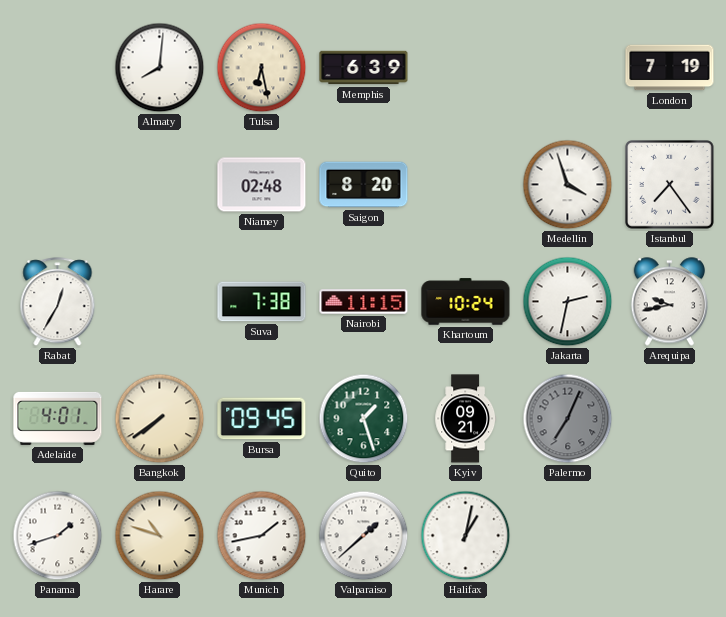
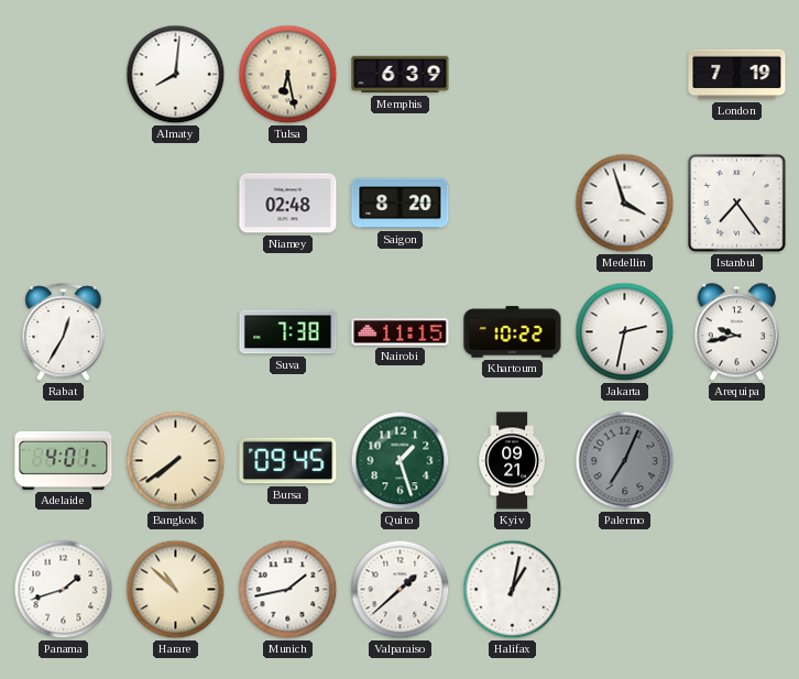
Khartoum: 10:24 -> 10:22 (513, 332)
Harare: 10:48 -> 10:52 (176, 590)
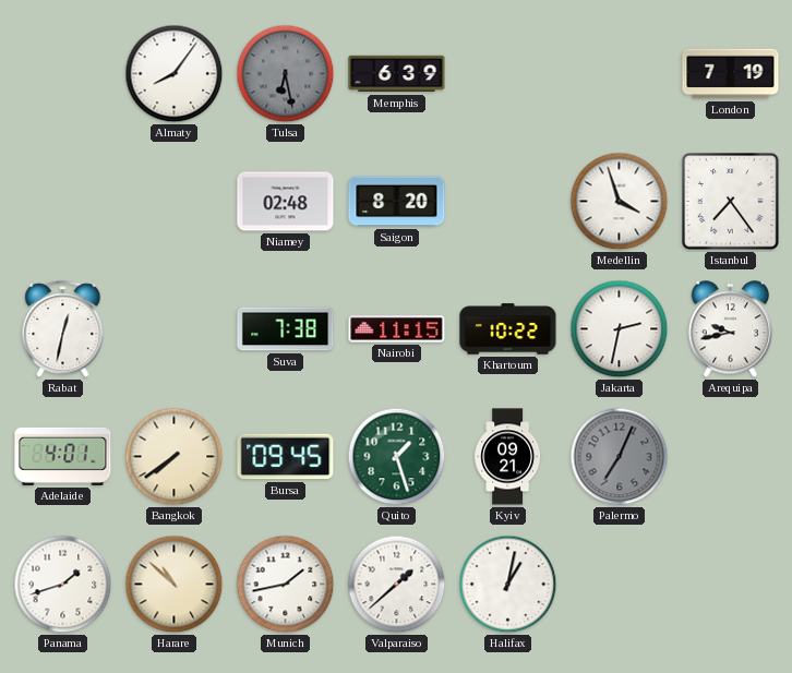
Almaty: 8:01 -> 8:06 (175, 74)
Tulsa dial: cream -> grey (286, 74)
Rabat: 12:35 -> 12:32 (63, 329)
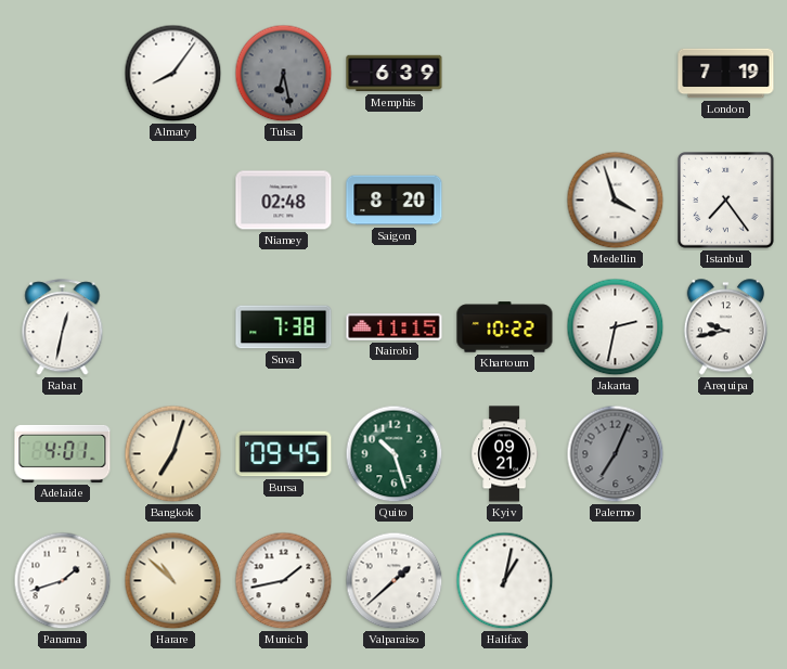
Bangkok: 7:39 -> 7:03 (173, 454)
Quito: 1:27 -> 10:27 (395, 454)
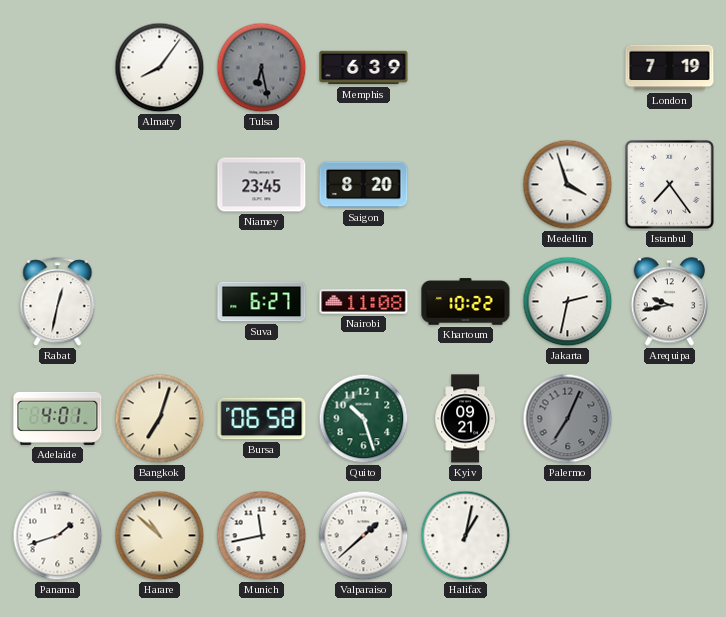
Niamey: 02:48 -> 23:45 (262, 185)
Suva: 7:38 -> 6:27 (262, 302)
Nairobi: 11:15 -> 11:08 (364, 302)
Bursa: 09:45 -> 06:58 (262, 419)
Munich: 1:43 -> 11:43 (262, 536)
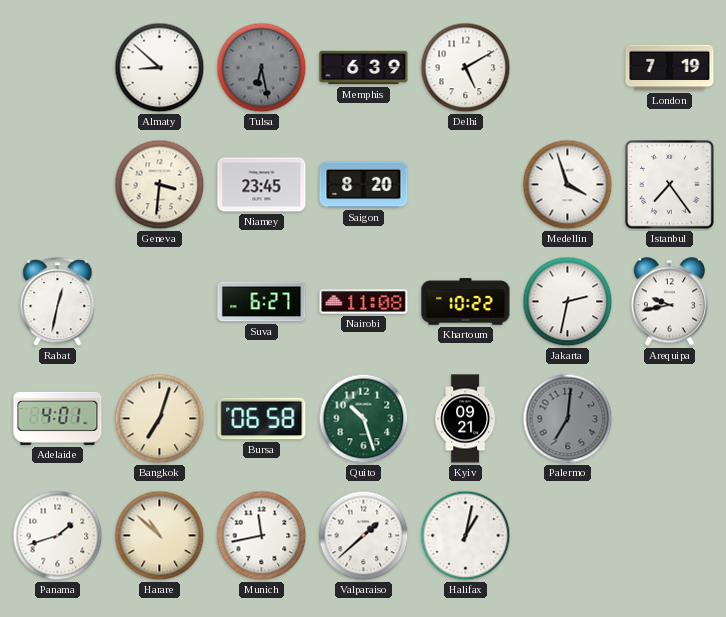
Almaty: 8:06 -> 8:52 (160, 68)
Delhi: none -> 5:10 (466, 68)
Geneva: none -> 3:31 (160, 185)
Palermo: 7:04 -> 7:01 (568, 419)
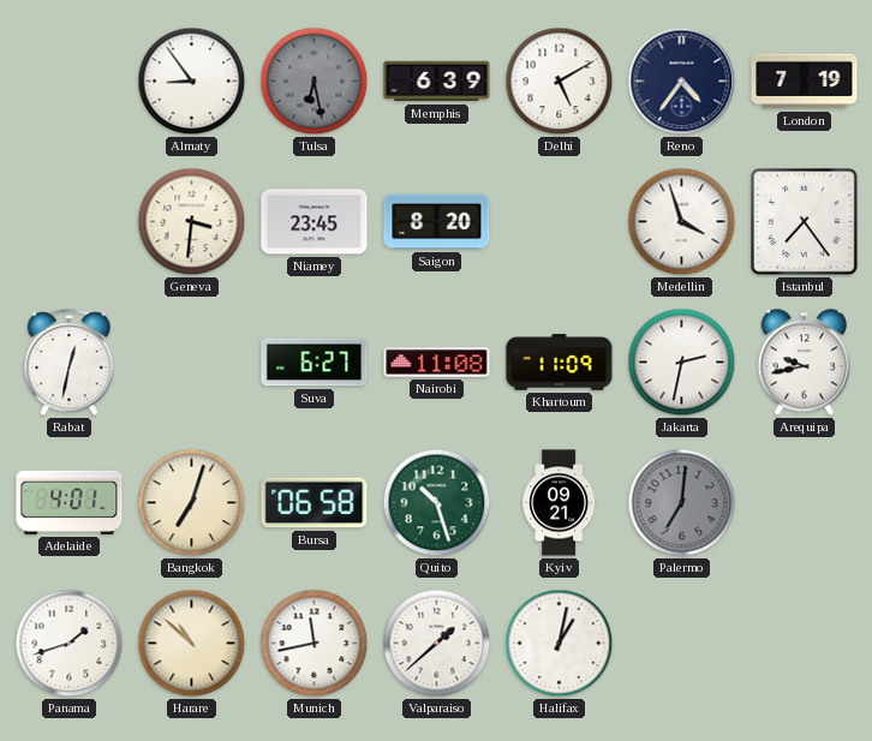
Almaty: 8:52 -> 8:54 (192, 82)
Reno: none -> 4:36 (682, 82)
Khartoum: 10:22 -> 11:09 (560, 363)
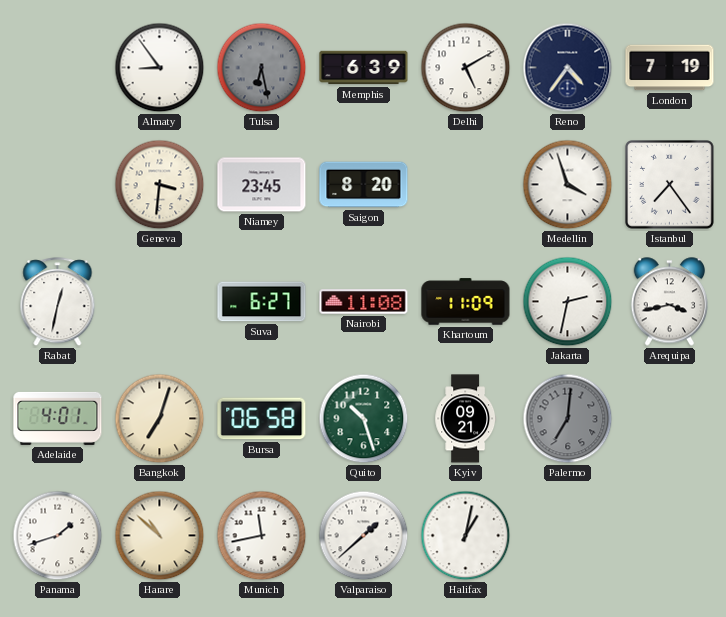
Arequipa: 9:43 -> 3:43 (669, 302)
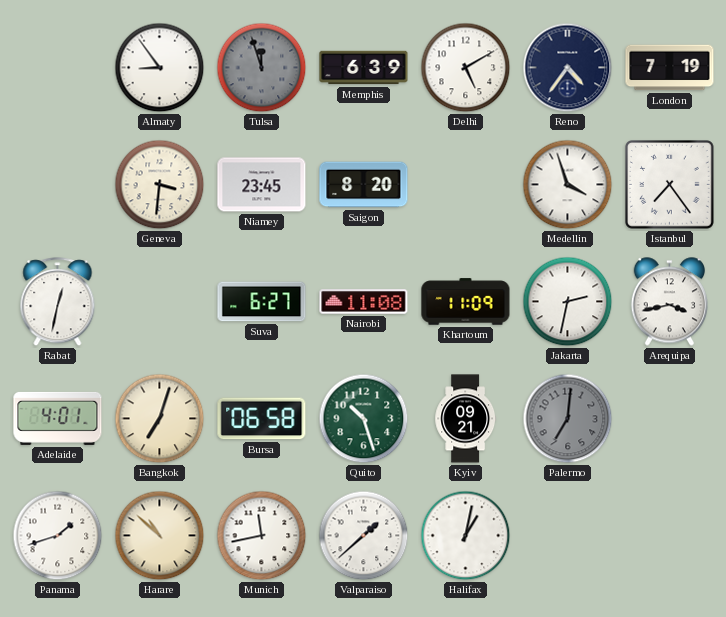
Tulsa: 6:28 -> 11:57 (262, 68)
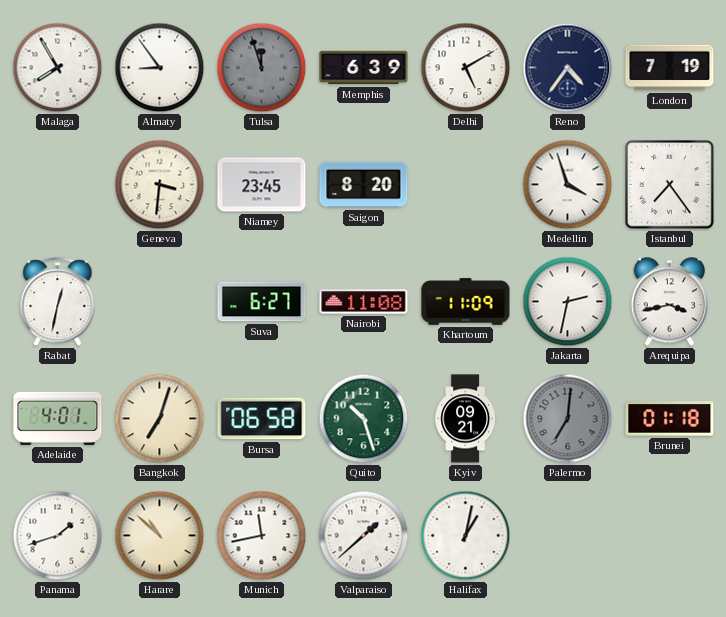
Malaga: none -> 7:55 (58, 68)
Brunei: none -> 01:18 (670, 419)
